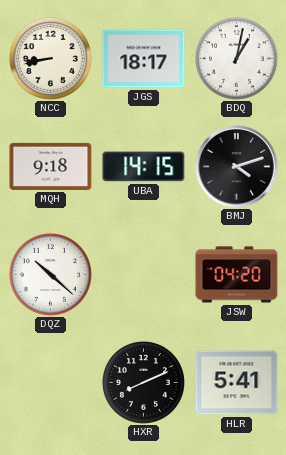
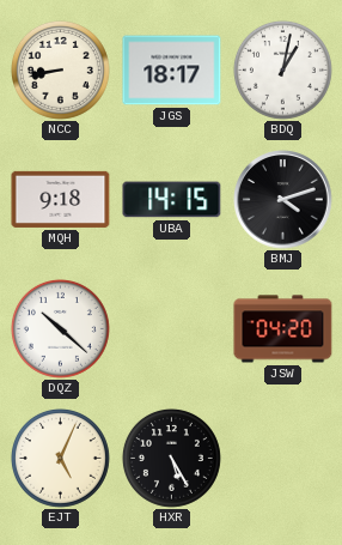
EJT: none -> 5:04 (60, 458)
HXR: 8:11 -> 5:25 (171, 458)
HLR: 5:41 -> none (237, 383)
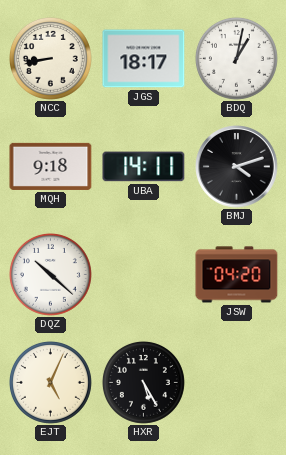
UBA: 14:15 -> 14:11 (144, 167)
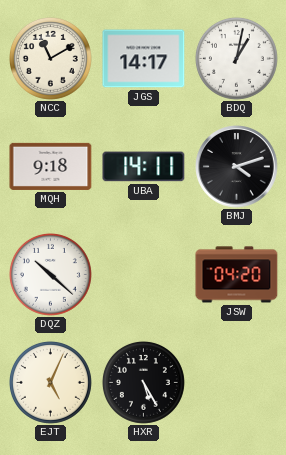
NCC: 8:43 -> 11:10 (50, 58)
JGS: 18:17 -> 14:17 (144, 59)
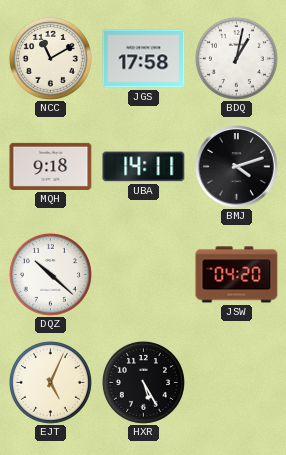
JGS: 14:17 -> 17:58 (144, 59)
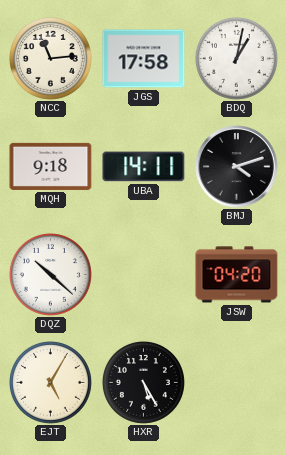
NCC: 11:10 -> 11:14 (50, 58)
EJT: 5:04 -> 5:05 (50, 382)
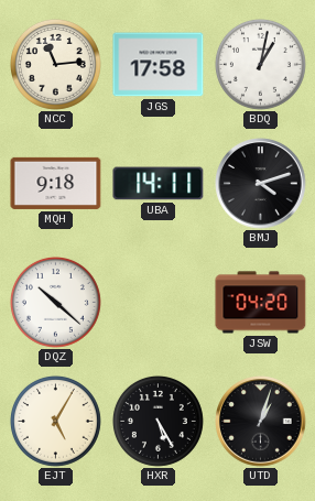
UTD: none -> 1:03 (261, 422)
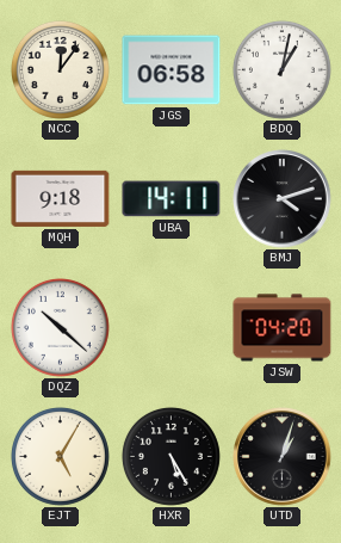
NCC: 11:14 -> 12:06 (60, 69)
JGS: 17:58 -> 06:58 (172, 70)
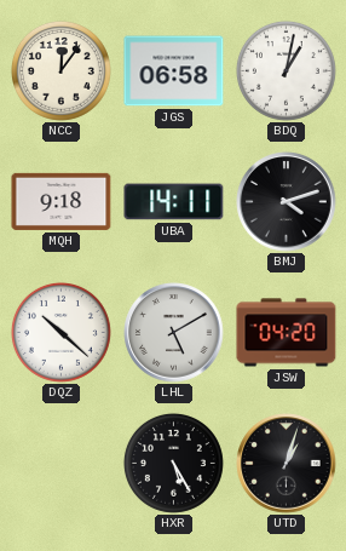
LHL: none -> 5:10 (174, 333)
EJT: 5:05 -> none (60, 456)
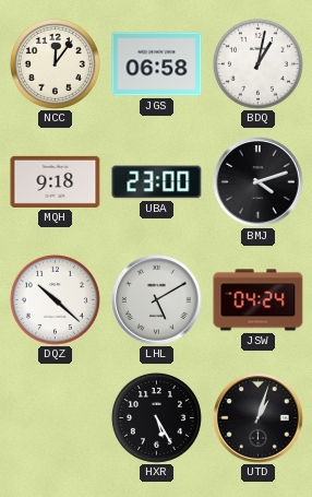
UBA: 14:11 -> 23:00 (157, 182)
JSW: 04:20 -> 04:24 (259, 300)
